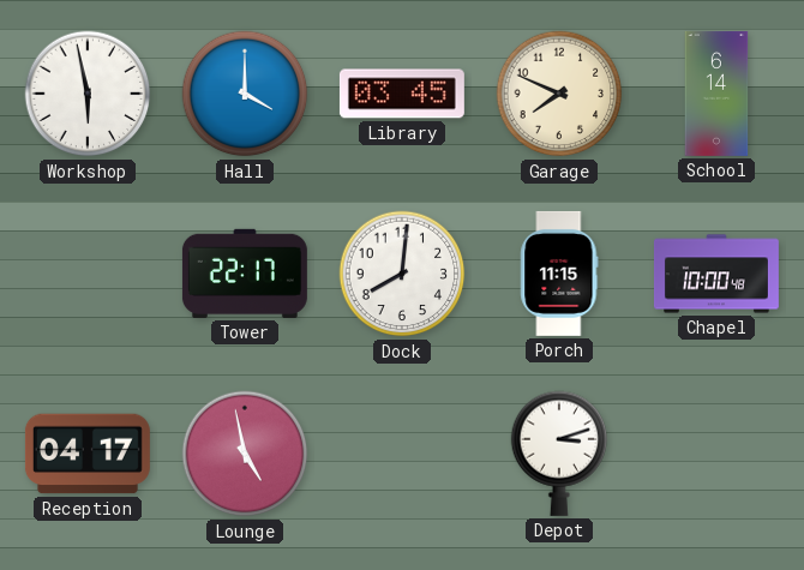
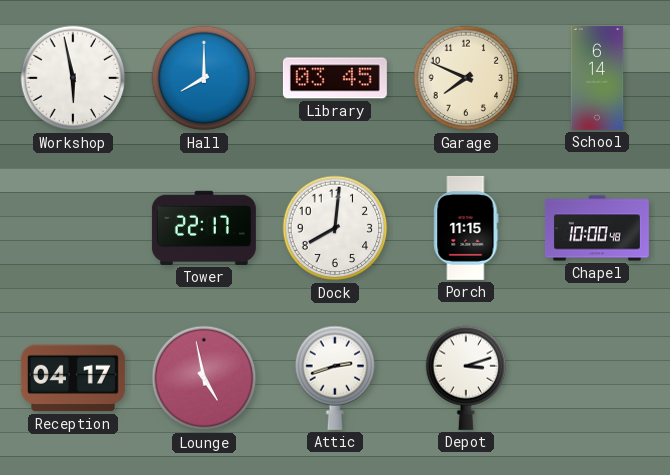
Hall: 4:00 -> 8:00 (204, 78)
Attic: none -> 2:42 (335, 378)
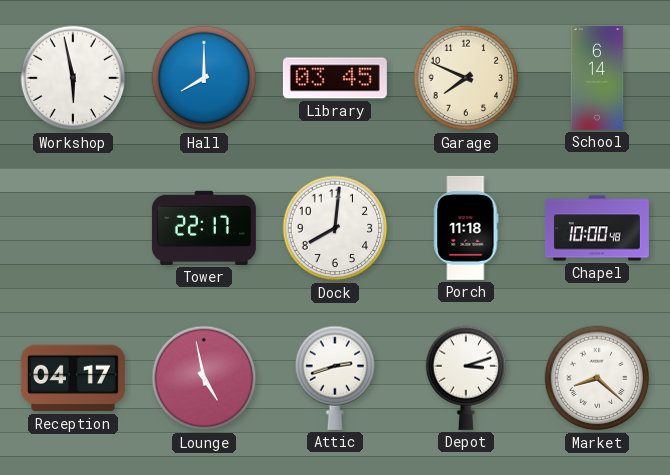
Porch: 11:15 -> 11:18 (466, 228)
Market: none -> 8:22 (597, 378)
